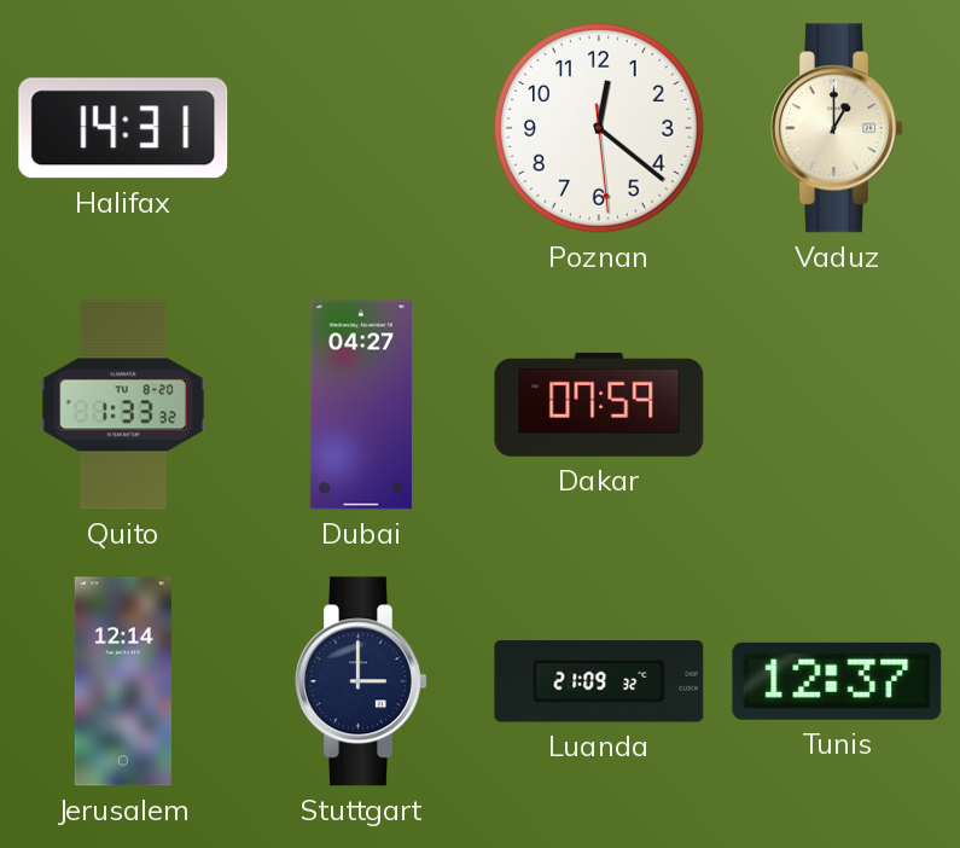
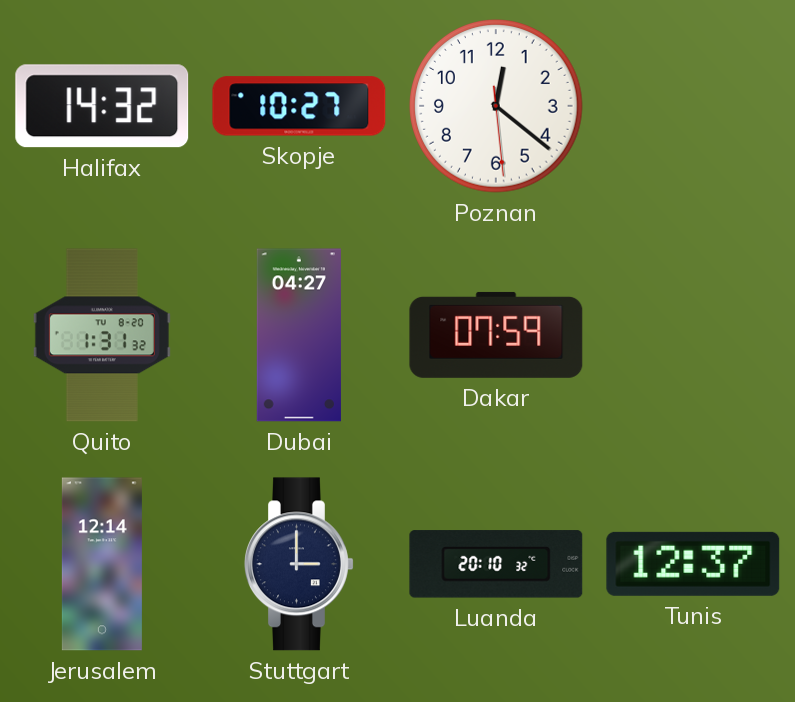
Halifax: 14:31 -> 14:32 (102, 106)
Skopje: none -> 10:27 (299, 106)
Vaduz: 1:00 -> none (837, 128)
Quito: 1:33 -> 1:31 (102, 335)
Luanda: 21:09 -> 20:10 (496, 564)
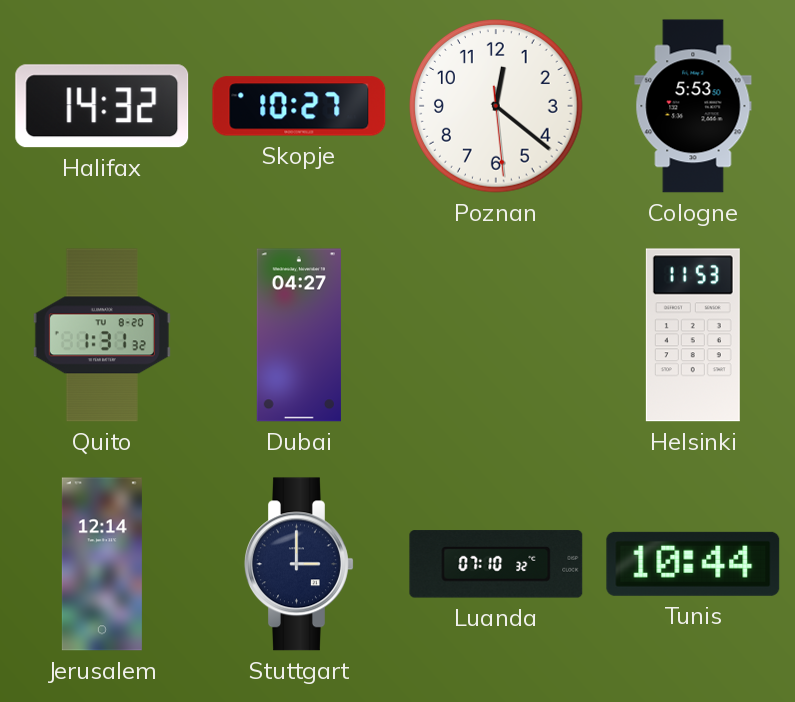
Cologne: none -> 5:53 (693, 106)
Dakar: 07:59 -> none (496, 335)
Helsinki: none -> 11:53 (693, 335)
Luanda: 20:10 -> 07:10 (496, 564)
Tunis: 12:37 -> 10:44 (693, 564)
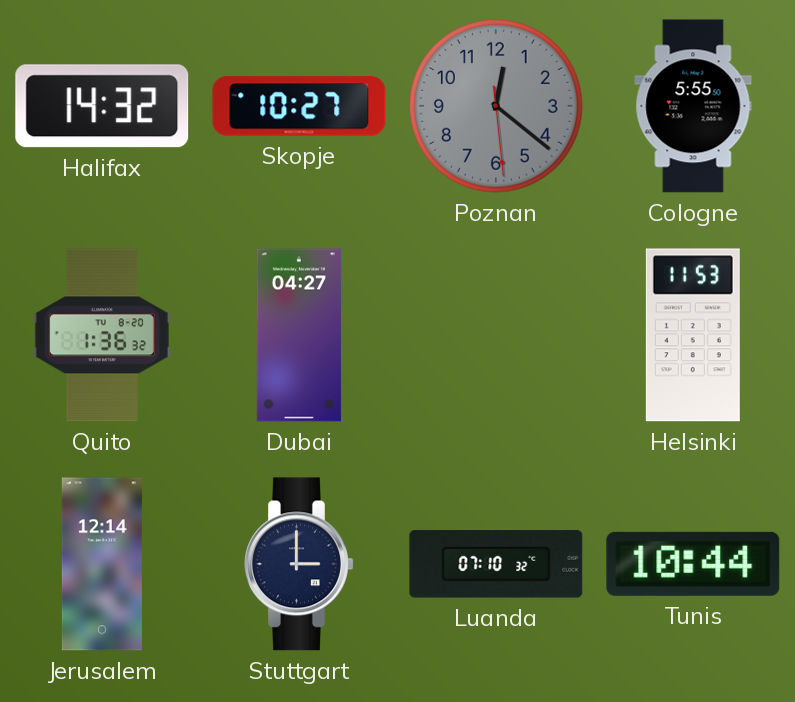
Poznan dial: white -> grey (497, 107)
Cologne: 5:53 -> 5:55 (693, 106)
Quito: 1:31 -> 1:36 (102, 335)
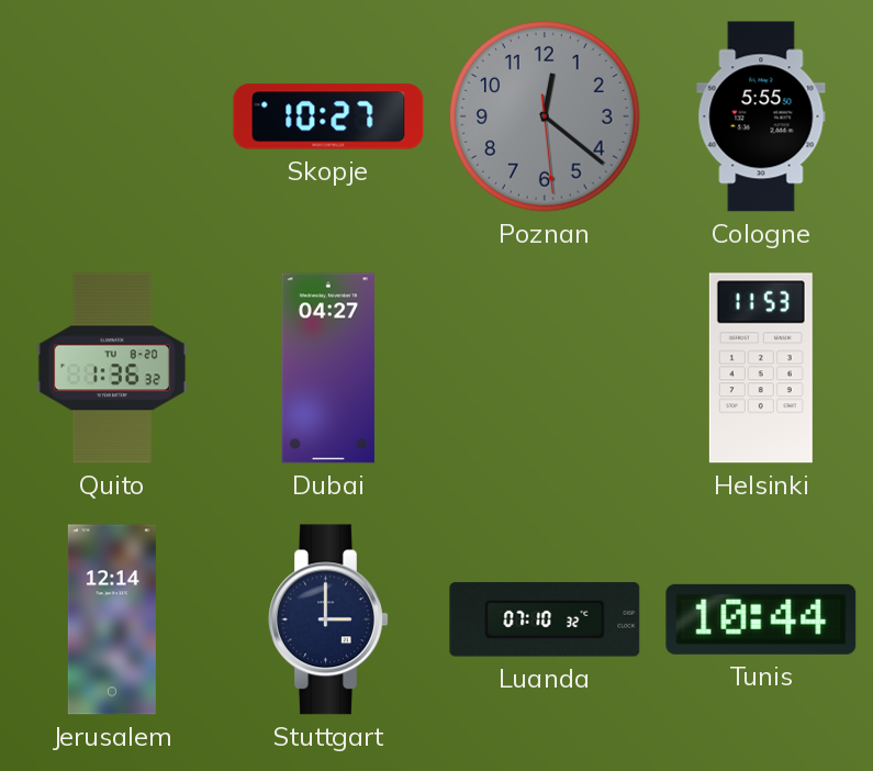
Halifax: 14:32 -> none (102, 106)
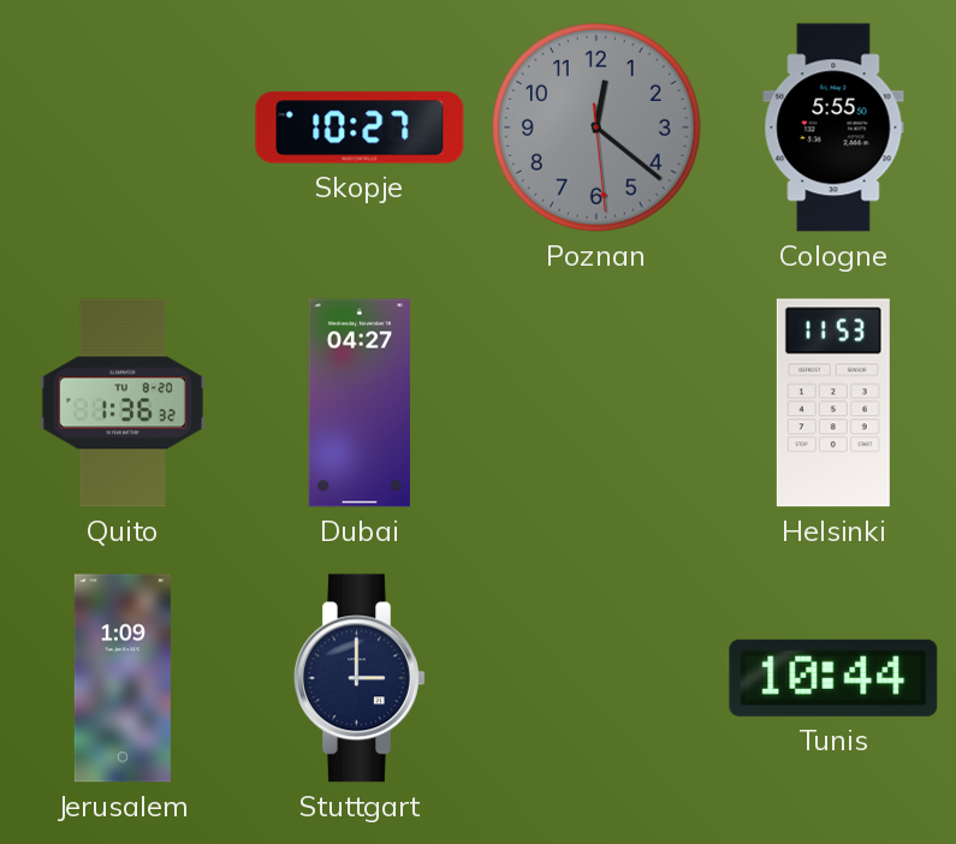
Jerusalem: 12:14 -> 1:09 (123, 678)
Luanda: 07:10 -> none (545, 619)
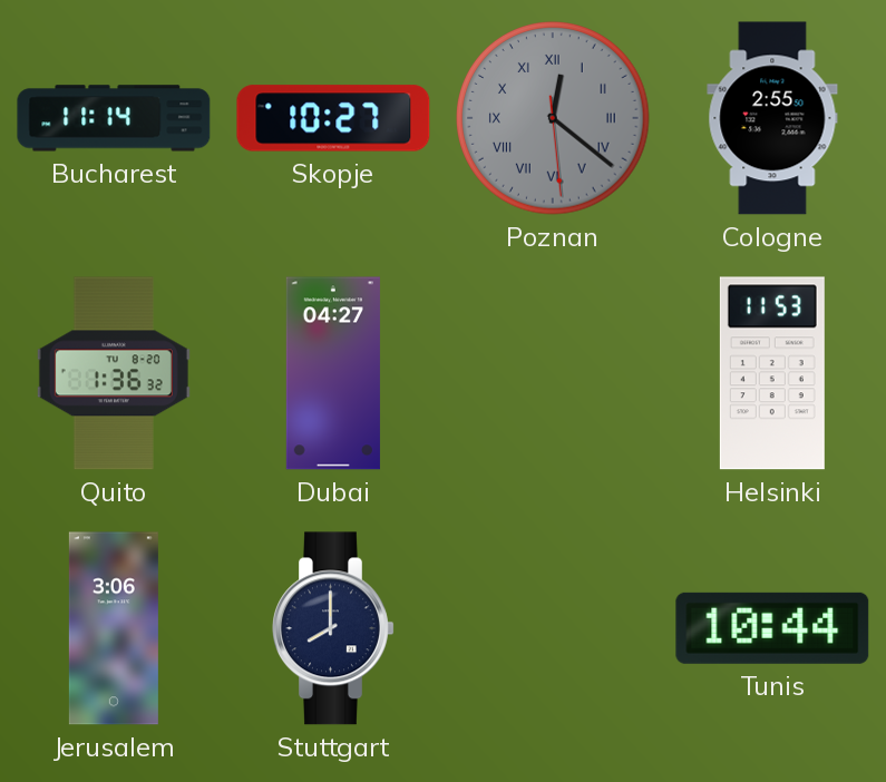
Bucharest: none -> 11:14 (114, 118)
Poznan numerals: Arabic -> Roman (554, 119)
Cologne: 5:55 -> 2:55 (772, 118)
Jerusalem: 1:09 -> 3:06 (114, 628)
Stuttgart: 3:00 -> 8:00 (333, 628)
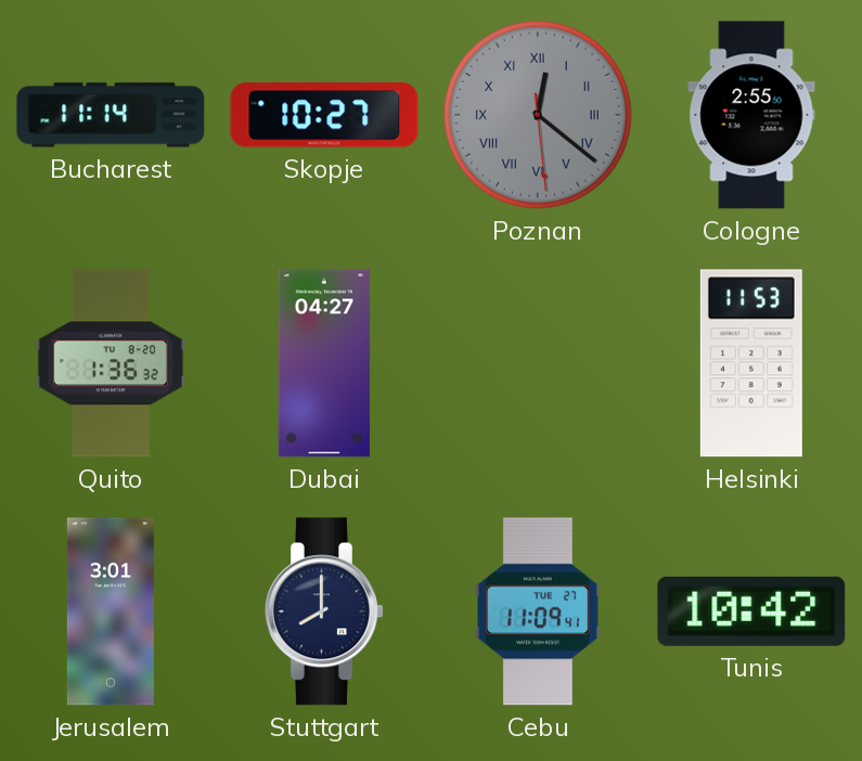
Jerusalem: 3:06 -> 3:01 (111, 611)
Cebu: none -> 11:09 (538, 611)
Tunis: 10:44 -> 10:42 (751, 611)
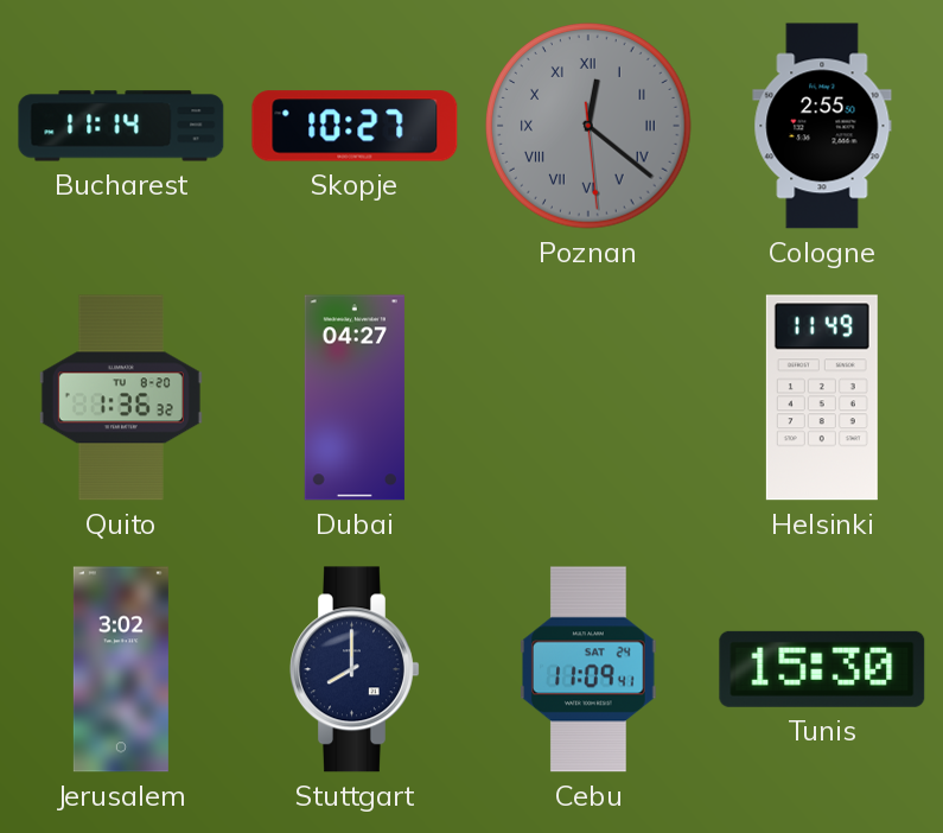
Helsinki: 11:53 -> 11:49 (822, 398)
Jerusalem: 3:01 -> 3:02 (121, 669)
Cebu date: TUE 27 -> SAT 24 (588, 669)
Tunis: 10:42 -> 15:30 (822, 669)
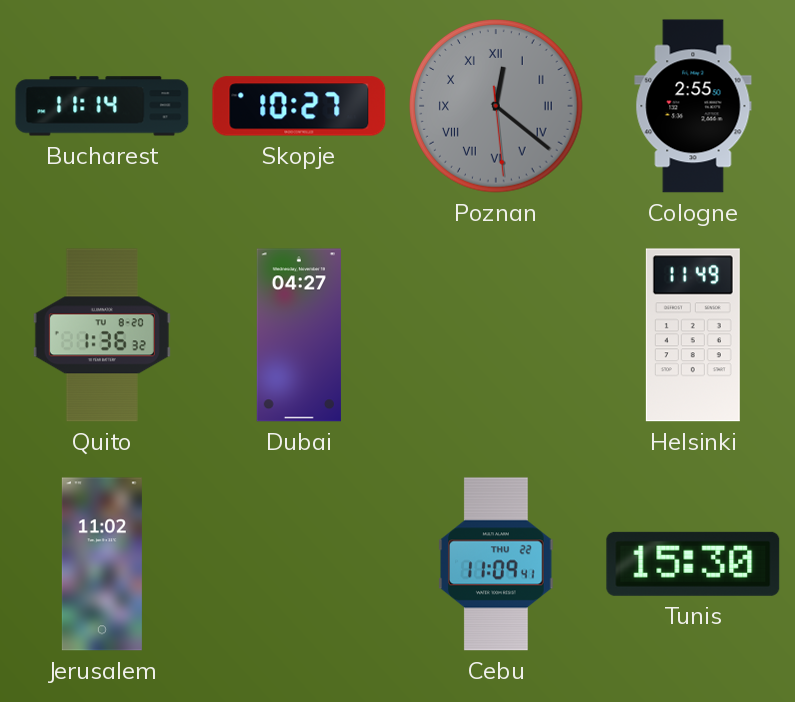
Jerusalem: 3:02 -> 11:02 (102, 564)
Stuttgart: 8:00 -> none (355, 669)
Cebu date: SAT 24 -> THU 22 (496, 564)
